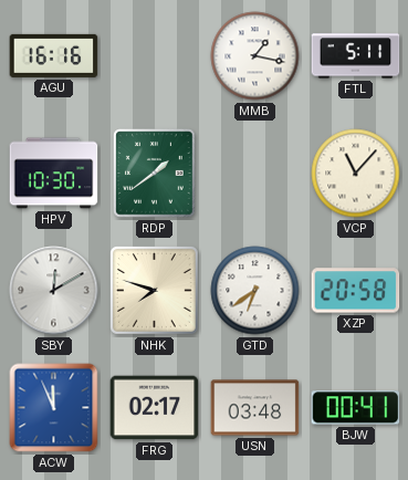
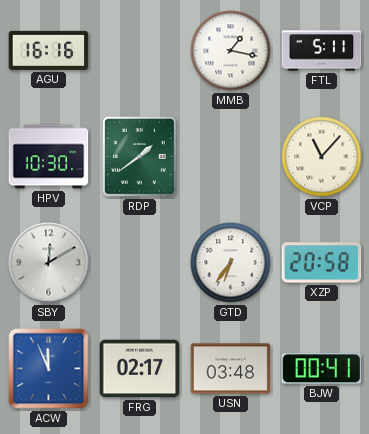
NHK: 7:48 -> none (155, 291)
GTD: 6:39 -> 6:36 (231, 263)
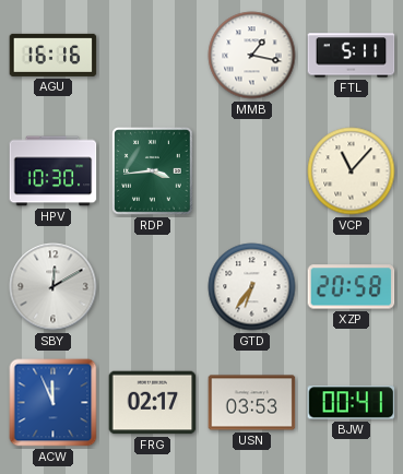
RDP: 1:39 -> 3:44 (153, 171)
USN: 03:48 -> 03:53 (252, 403)
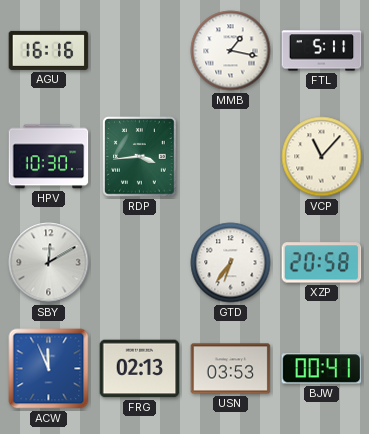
FRG: 02:17 -> 02:13 (140, 369)
